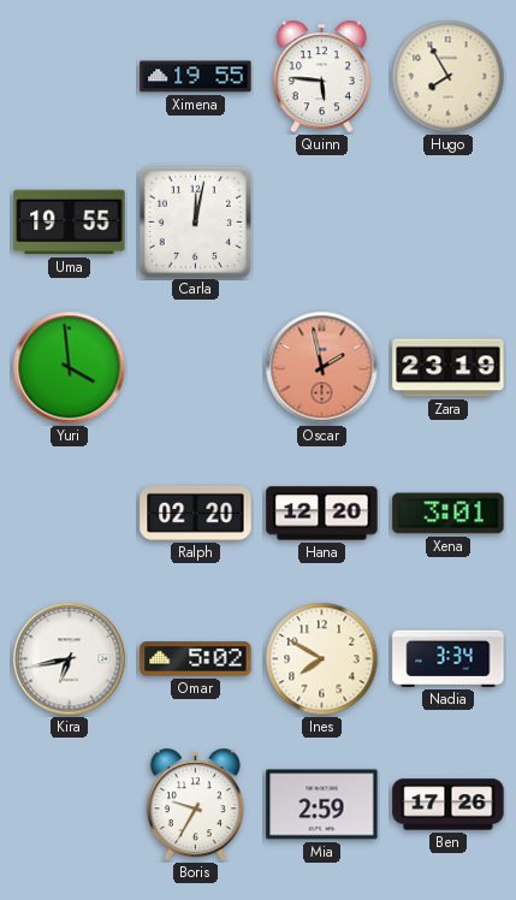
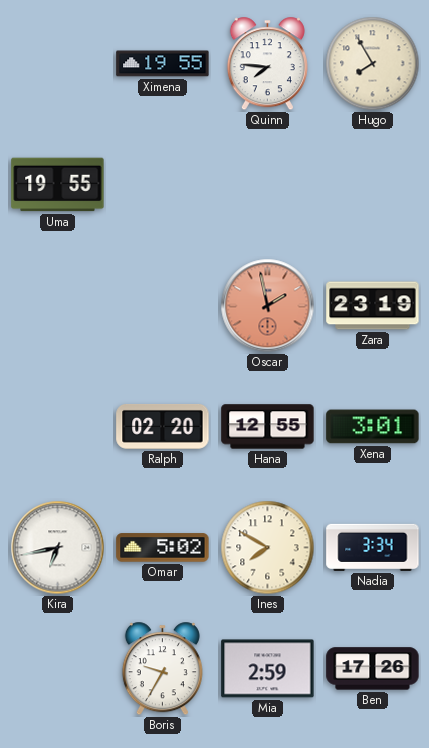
Quinn: 5:46 -> 7:46 (267, 64)
Carla: 12:02 -> none (195, 221)
Yuri: 3:59 -> none (70, 368)
Hana: 12:20 -> 12:55 (268, 427)
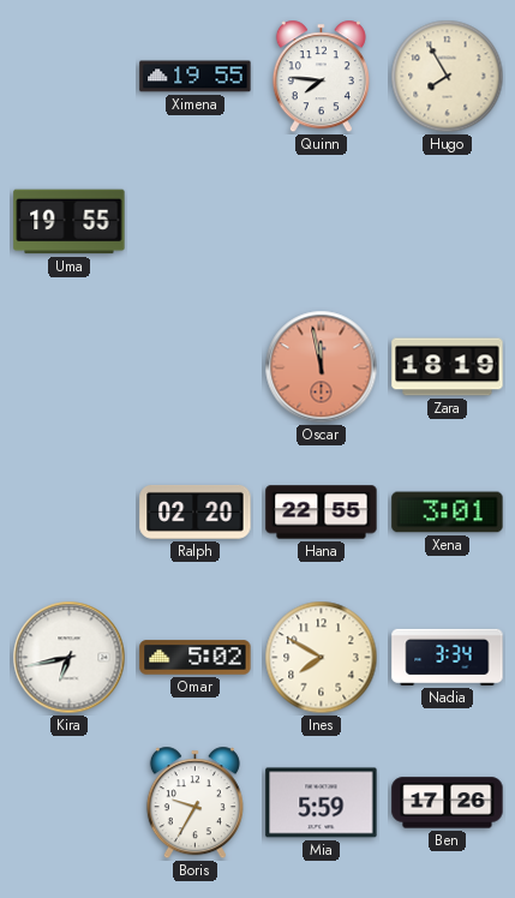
Oscar: 1:58 -> 11:58 (322, 367)
Zara: 23:19 -> 18:19 (448, 367)
Hana: 12:55 -> 22:55 (322, 513)
Mia: 2:59 -> 5:59 (322, 803)
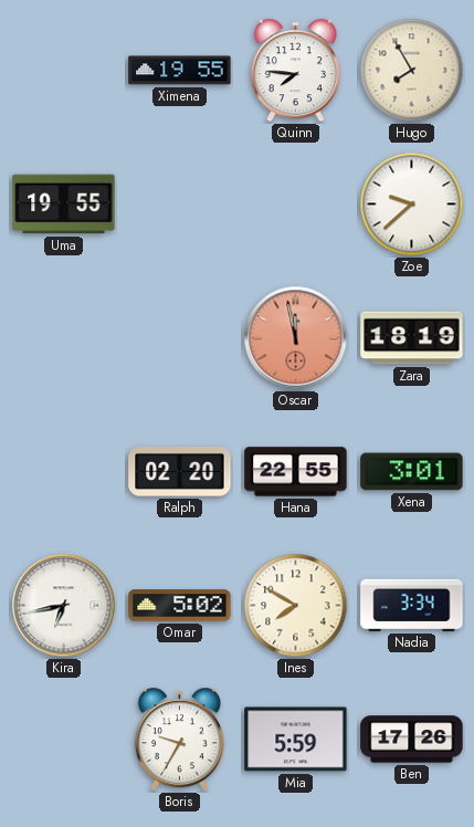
Zoe: none -> 9:38 (412, 205)
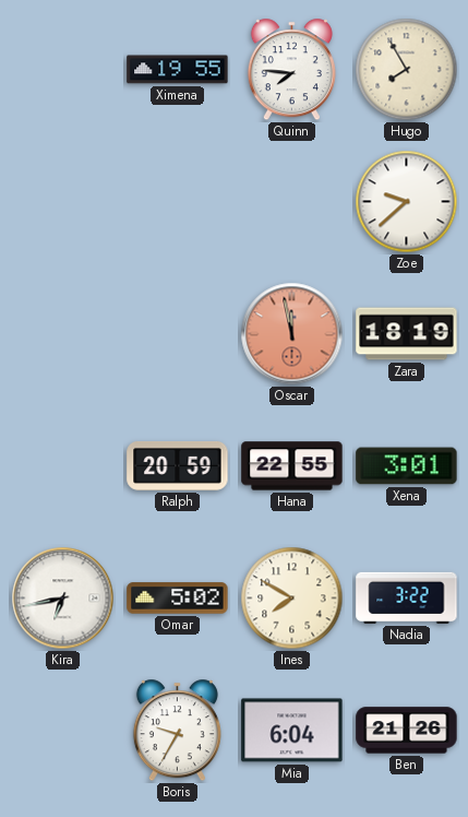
Uma: 19:55 -> none (64, 205)
Ralph: 02:20 -> 20:59 (178, 465)
Nadia: 3:34 -> 3:22 (407, 597)
Mia: 5:59 -> 6:04 (292, 731)
Ben: 17:26 -> 21:26 (407, 731)
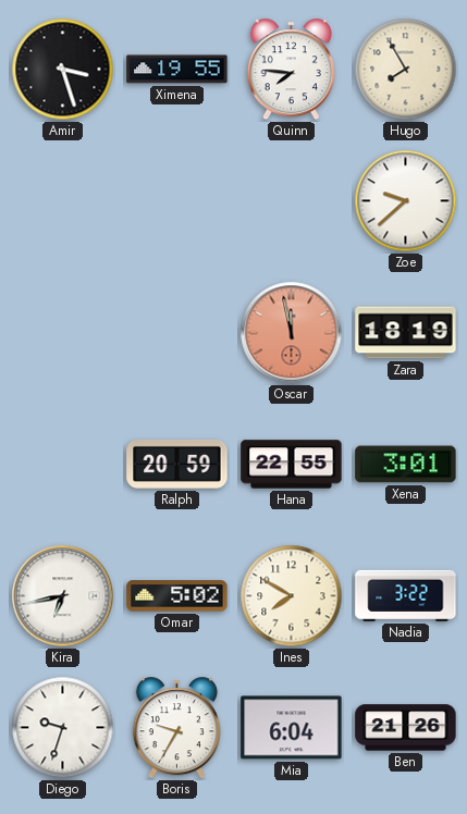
Amir: none -> 3:27 (63, 70)
Diego: none -> 9:33 (63, 728)
